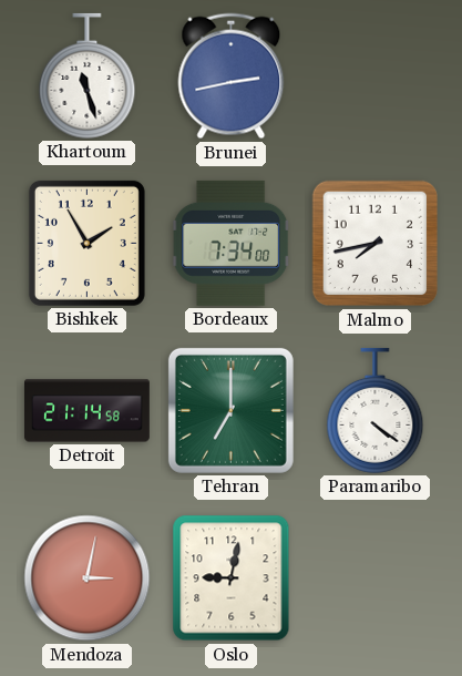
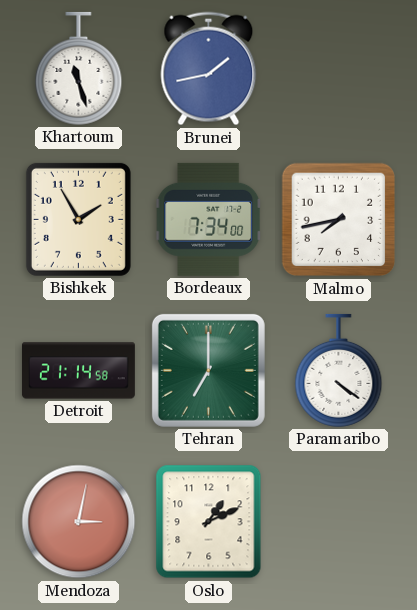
Brunei: 2:43 -> 1:43 (209, 69)
Oslo: 9:02 -> 1:11 (209, 522)
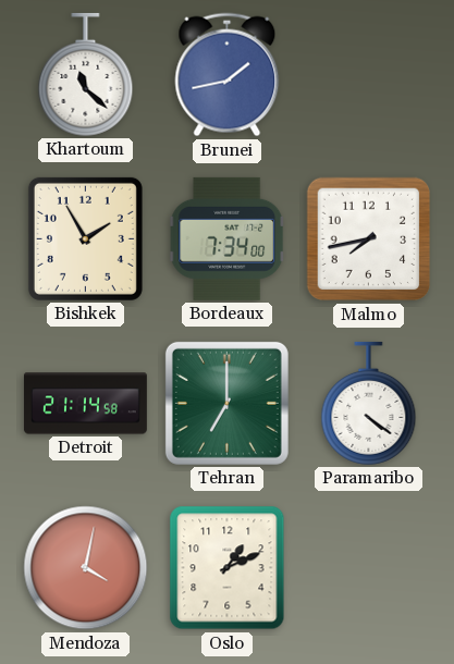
Khartoum: 11:27 -> 11:22 (86, 74)
Mendoza: 3:02 -> 4:02 (86, 568)
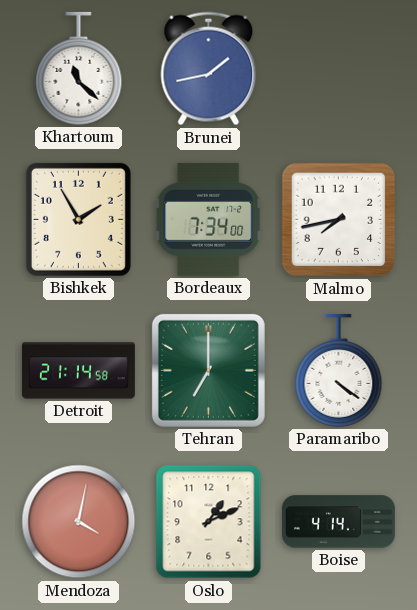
Boise: none -> 4:14 (338, 522)
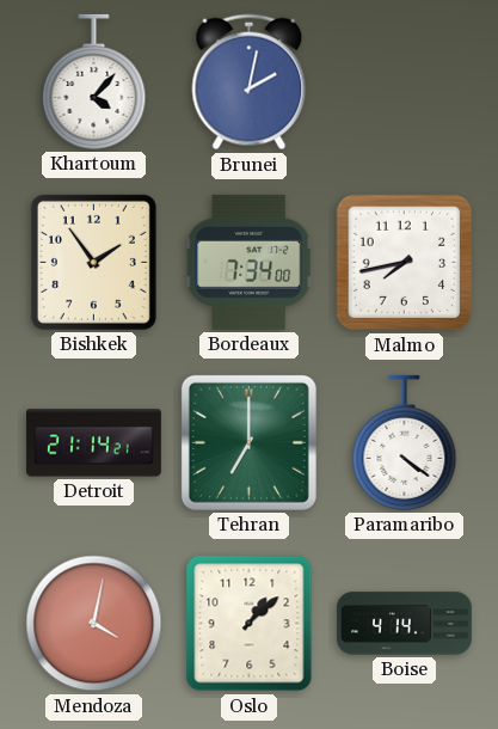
Khartoum: 11:22 -> 4:07 (94, 81)
Brunei: 1:43 -> 2:02 (250, 82)
Bishkek: 1:55 -> 1:54 (93, 262)
Detroit: 21:14:58 -> 21:14:21 (93, 443)
Oslo: 1:11 -> 1:08 (250, 624)
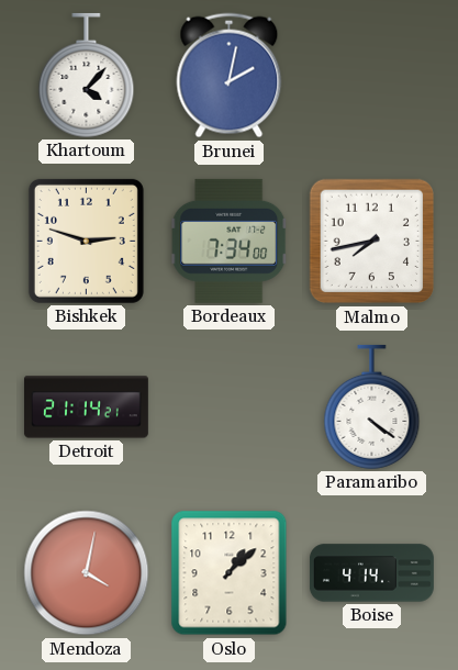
Bishkek: 1:54 -> 2:48 (86, 241)
Tehran: 7:00 -> none (248, 442)
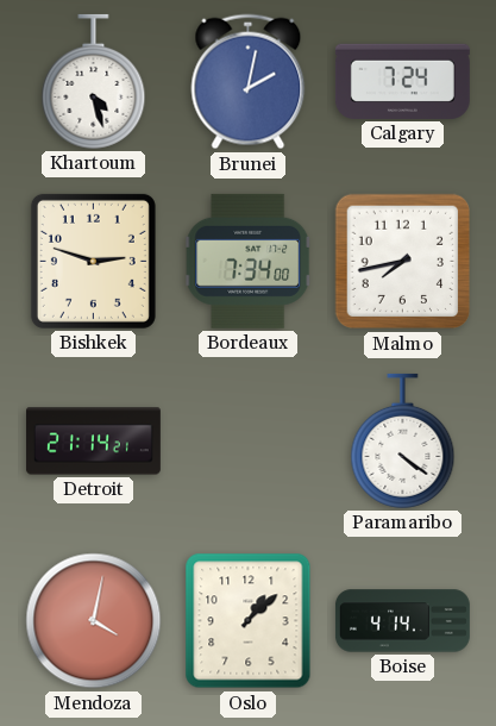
Khartoum: 4:07 -> 4:27 (94, 81)
Calgary: none -> 7:24 (402, 81)
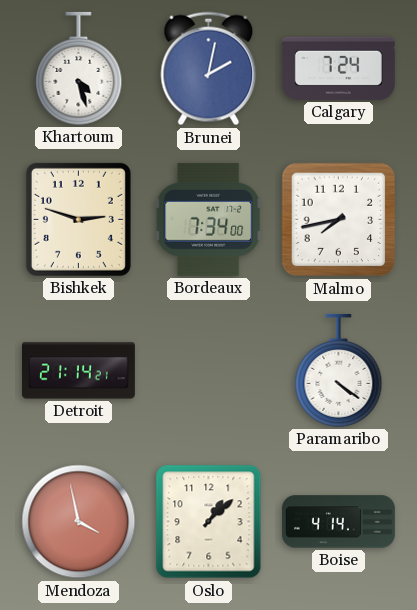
Mendoza: 4:02 -> 3:58 (79, 522)
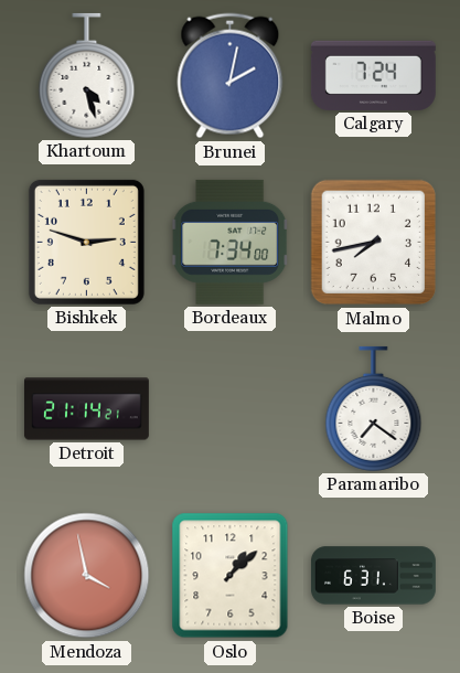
Paramaribo: 4:21 -> 7:21 (374, 408)
Boise: 4:14 -> 6:31 (373, 576)
